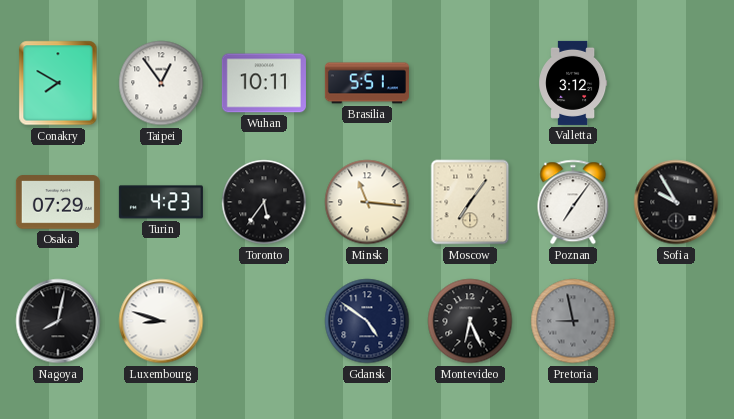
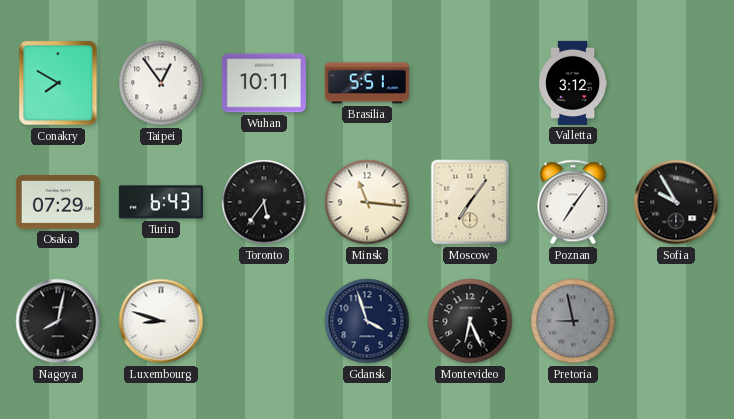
Turin: 4:23 -> 6:43 (161, 202)
Gdansk: 4:51 -> 3:57 (367, 321)
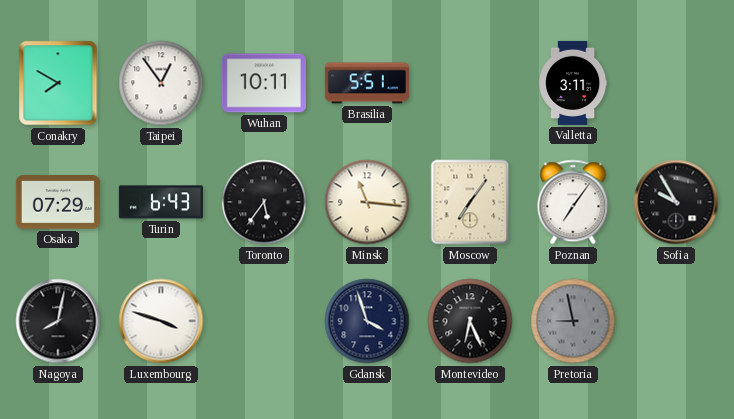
Valletta: 3:12 -> 3:11 (573, 83)
Luxembourg: 8:48 -> 3:48 (161, 321)
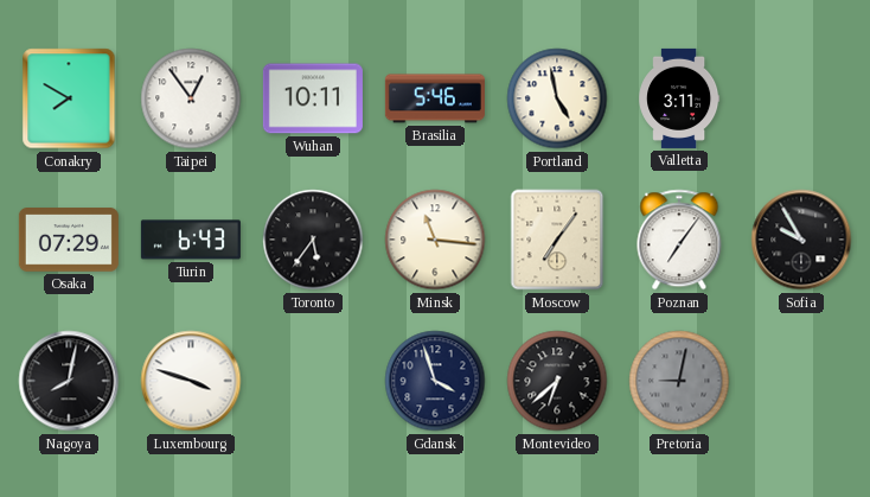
Brasilia: 5:51 -> 5:46 (435, 98)
Portland: none -> 4:58 (557, 98)
Montevideo: 6:26 -> 6:38 (557, 381)
Pretoria: 8:58 -> 9:02 (679, 381)
